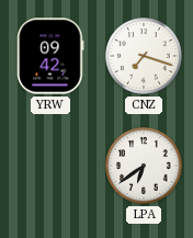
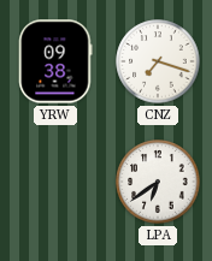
YRW: 09:42 -> 09:38 (55, 61)
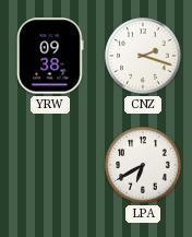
CNZ: 7:18 -> 2:18 (143, 56)
LPA: 6:39 -> 6:40 (143, 165)
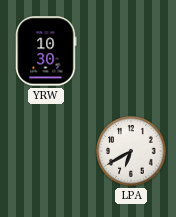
YRW: 09:38 -> 10:30 (46, 51)
CNZ: 2:18 -> none (143, 56)
